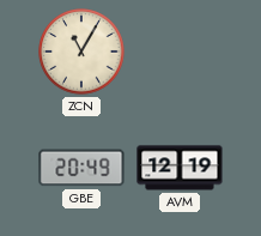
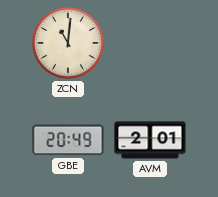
ZCN: 11:05 -> 11:01 (68, 43)
AVM: 12:19 -> 2:01 (150, 140)
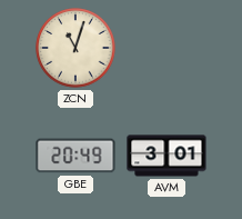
ZCN: 11:01 -> 11:03 (75, 48)
AVM: 2:01 -> 3:01 (167, 156)
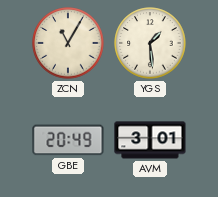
ZCN: 11:03 -> 11:05 (68, 43)
YGS: none -> 1:29 (150, 43)
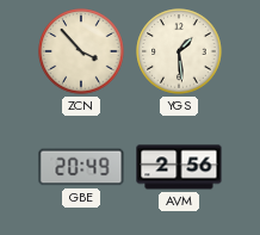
ZCN: 11:05 -> 3:53 (81, 51)
AVM: 3:01 -> 2:56 (179, 167)
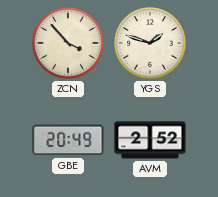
YGS: 1:29 -> 1:48 (150, 43)
AVM: 2:56 -> 2:52 (150, 140)
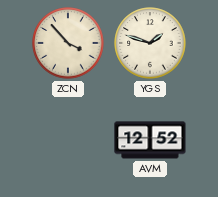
GBE: 20:49 -> none (68, 140)
AVM: 2:52 -> 12:52 (150, 140)
